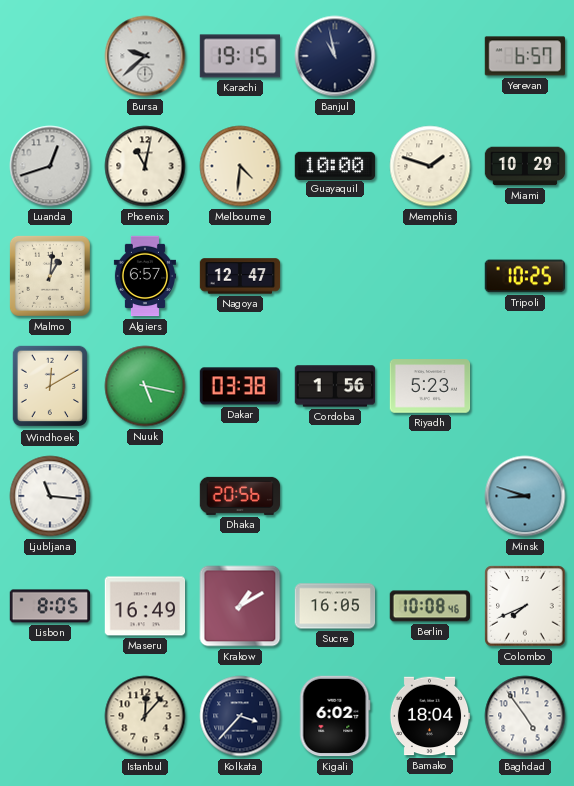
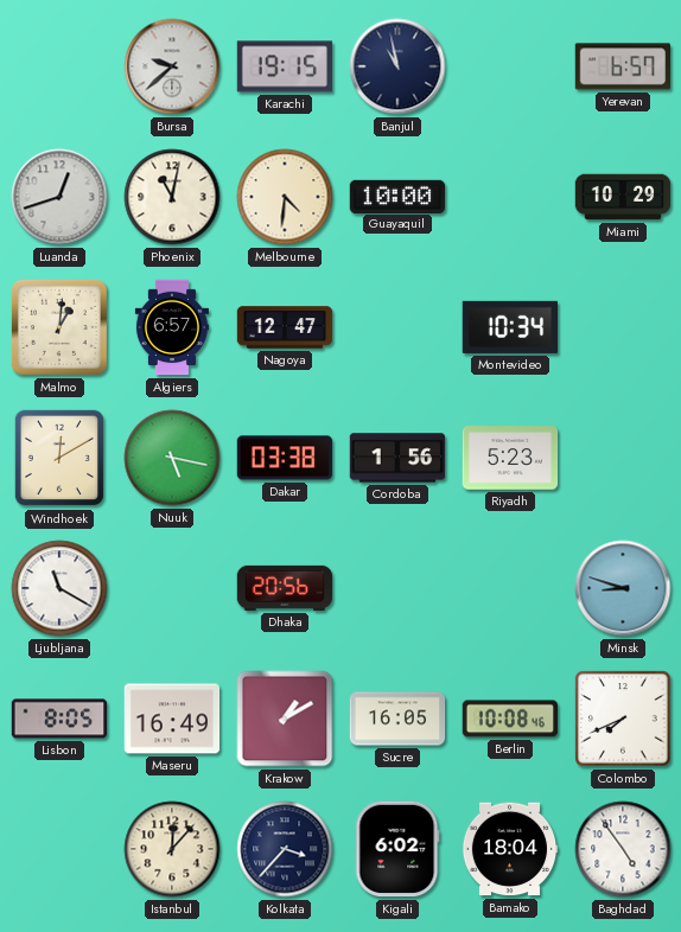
Memphis: 1:48 -> none (430, 166)
Montevideo: none -> 10:34 (509, 327)
Tripoli: 10:25 -> none (525, 276)
Ljubljana: 11:16 -> 11:20 (59, 588)
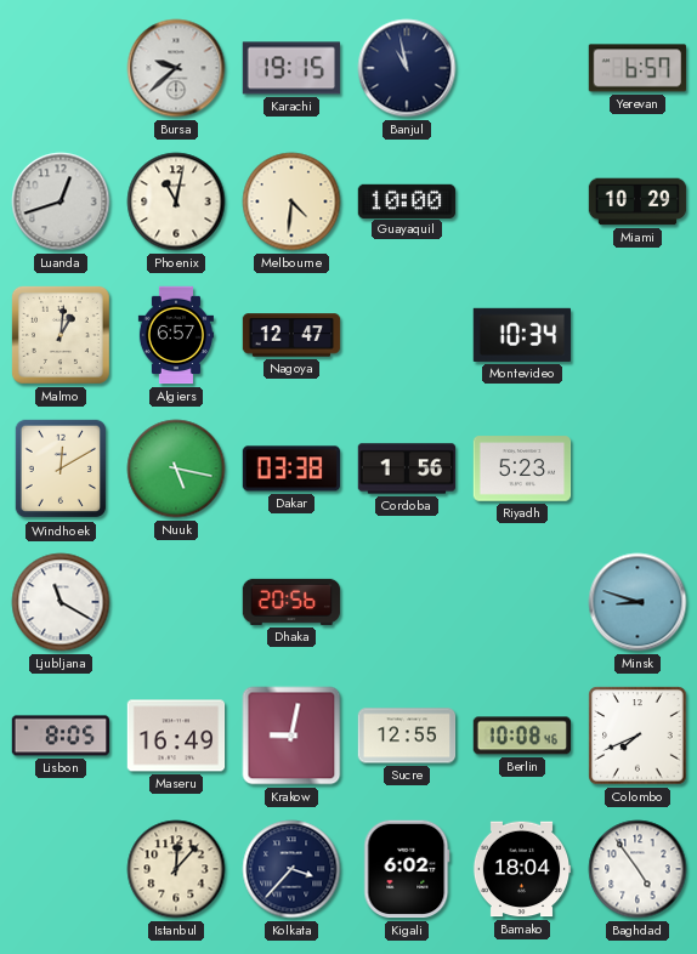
Krakow: 1:10 -> 9:02 (291, 736)
Sucre: 16:05 -> 12:55 (407, 736)
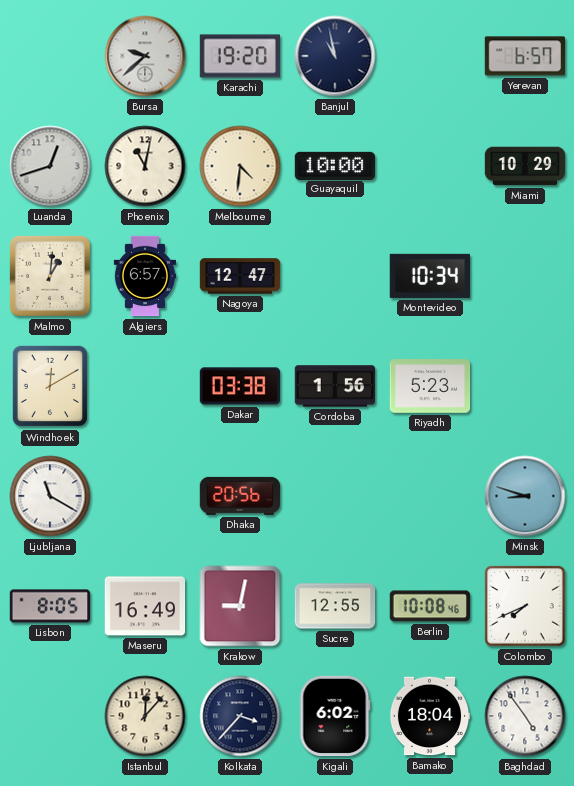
Karachi: 19:15 -> 19:20 (240, 56)
Nuuk: 5:17 -> none (176, 469)
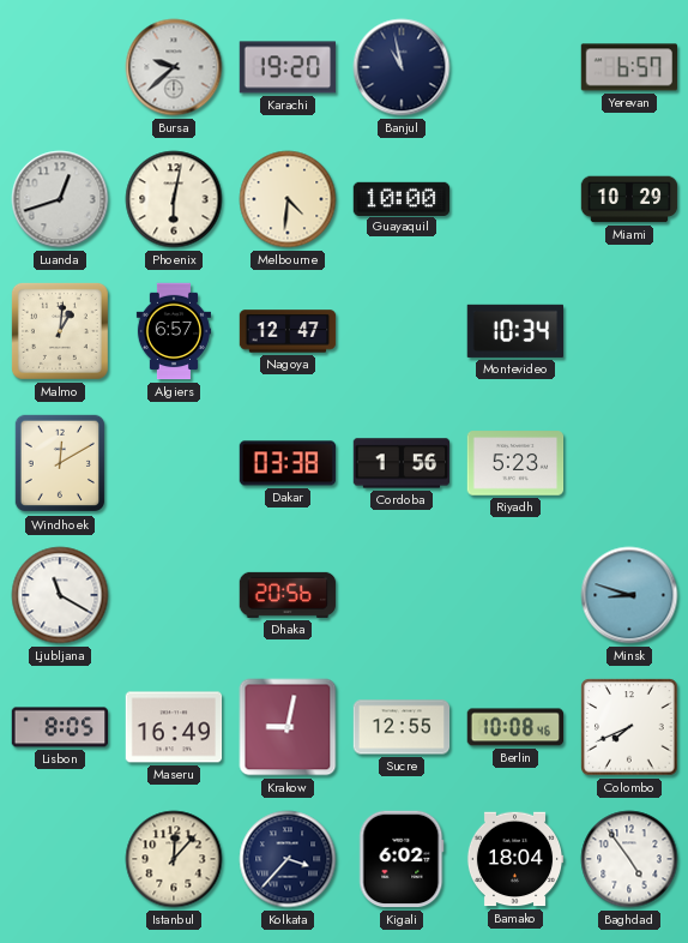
Phoenix: 11:02 -> 6:02 (174, 199)
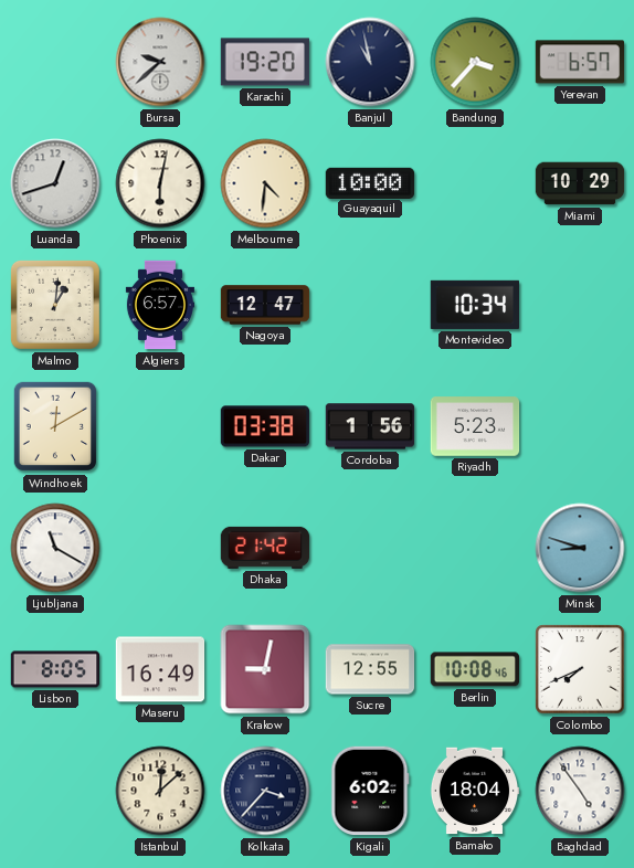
Bandung: none -> 3:37 (475, 62)
Dhaka: 20:56 -> 21:42 (265, 548)
Istanbul: 12:07 -> 12:08 (160, 791)
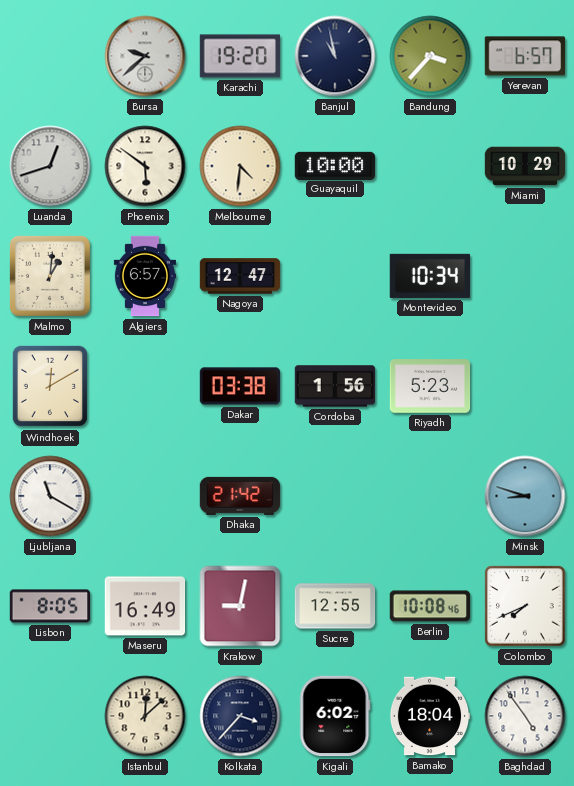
Phoenix: 6:02 -> 5:51 (145, 166)
